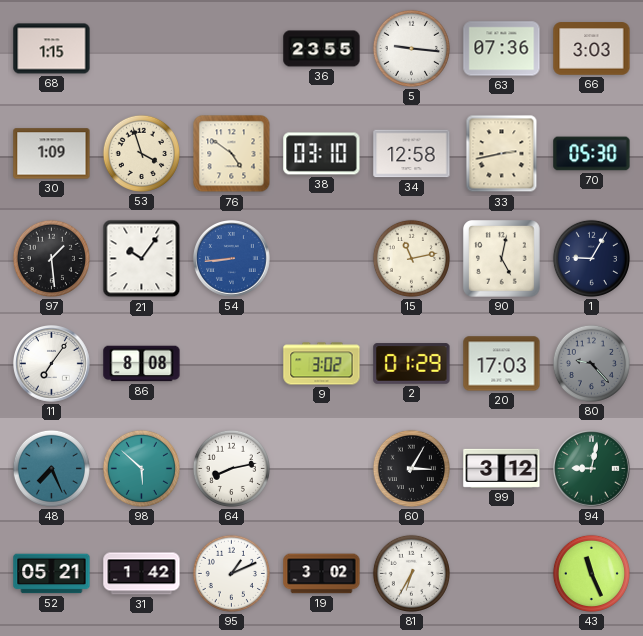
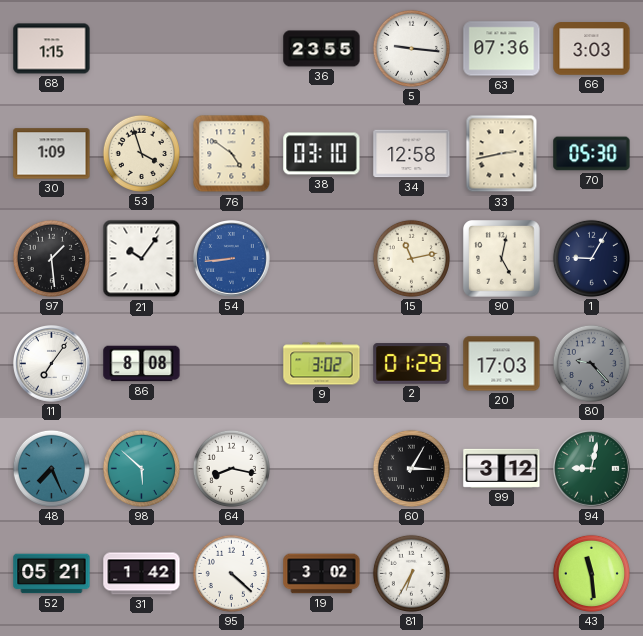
64: 8:13 -> 8:17 (231, 468)
95: 1:11 -> 4:22 (231, 573)
43: 11:26 -> 11:29 (591, 573)
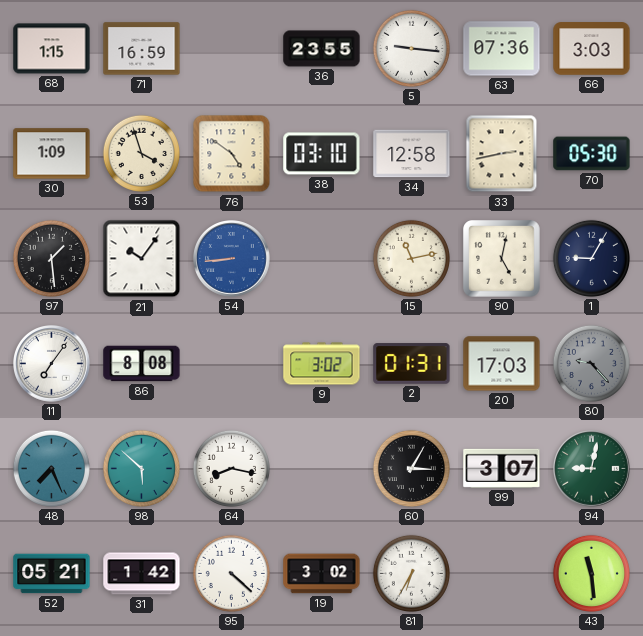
71: none -> 16:59 (142, 49)
2: 01:29 -> 01:31 (412, 364)
99: 3:12 -> 3:07 (502, 468)
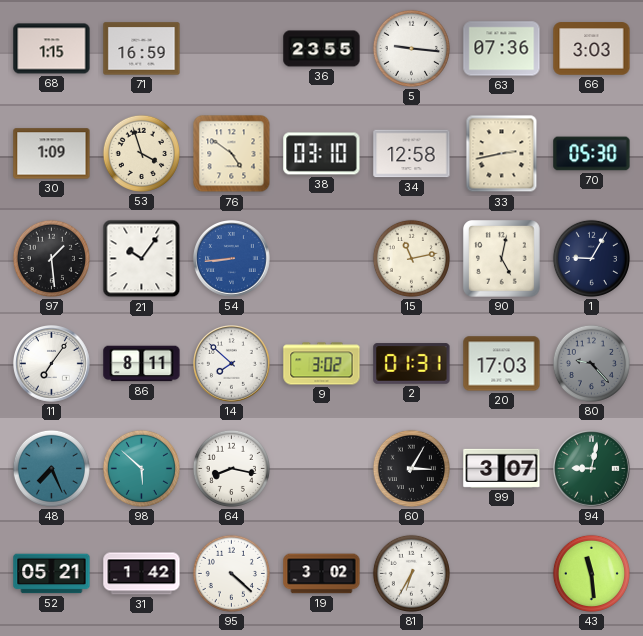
86: 8:08 -> 8:11 (142, 364)
14: none -> 7:52 (232, 364)
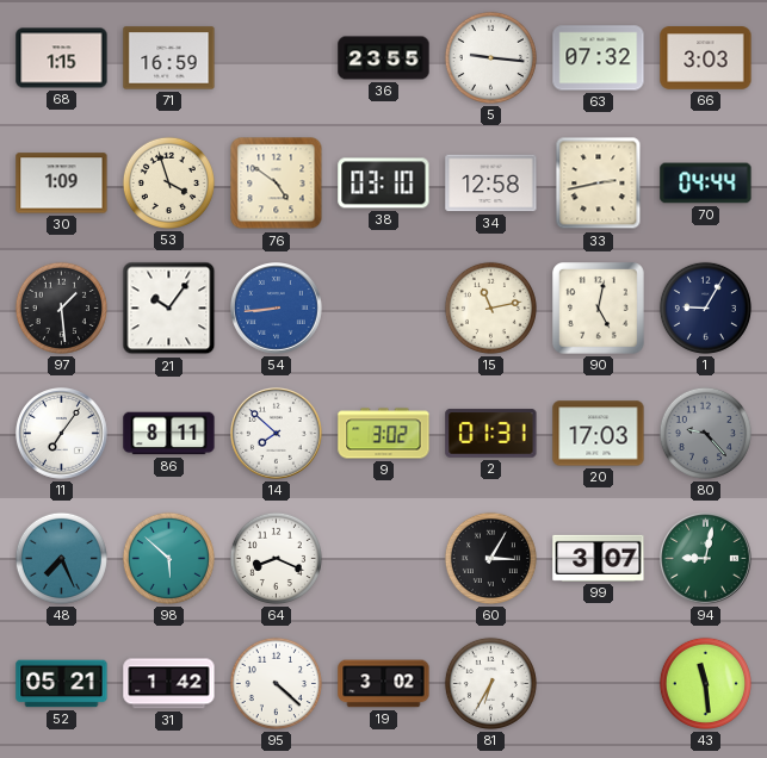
63: 07:36 -> 07:32 (599, 58)
70: 05:30 -> 04:44 (706, 184)
64: 8:17 -> 8:19 (276, 558)
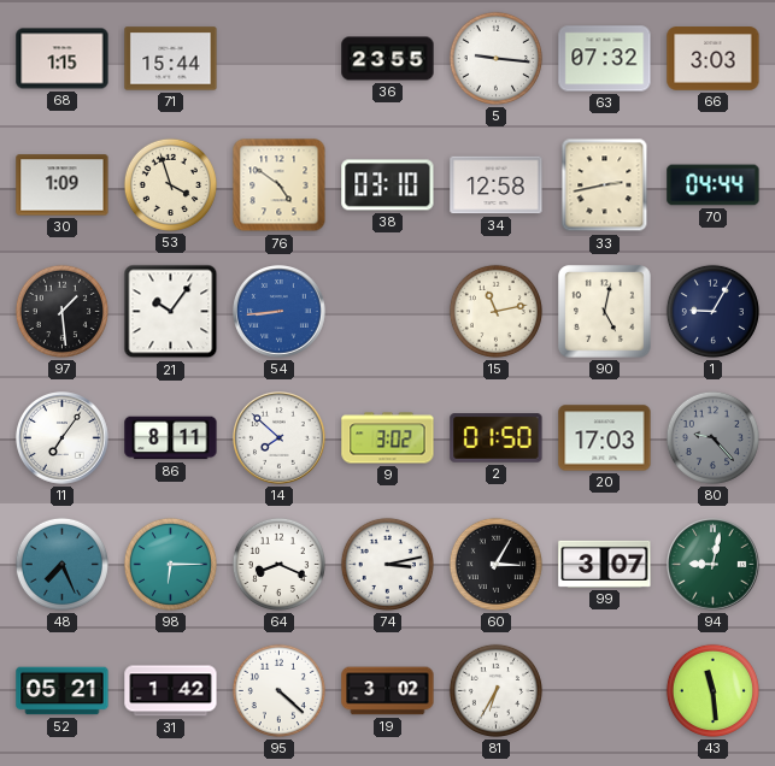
71: 16:59 -> 15:44 (171, 59)
2: 01:31 -> 01:50 (497, 438)
98: 5:52 -> 6:15 (170, 564)
74: none -> 3:13 (387, 564)
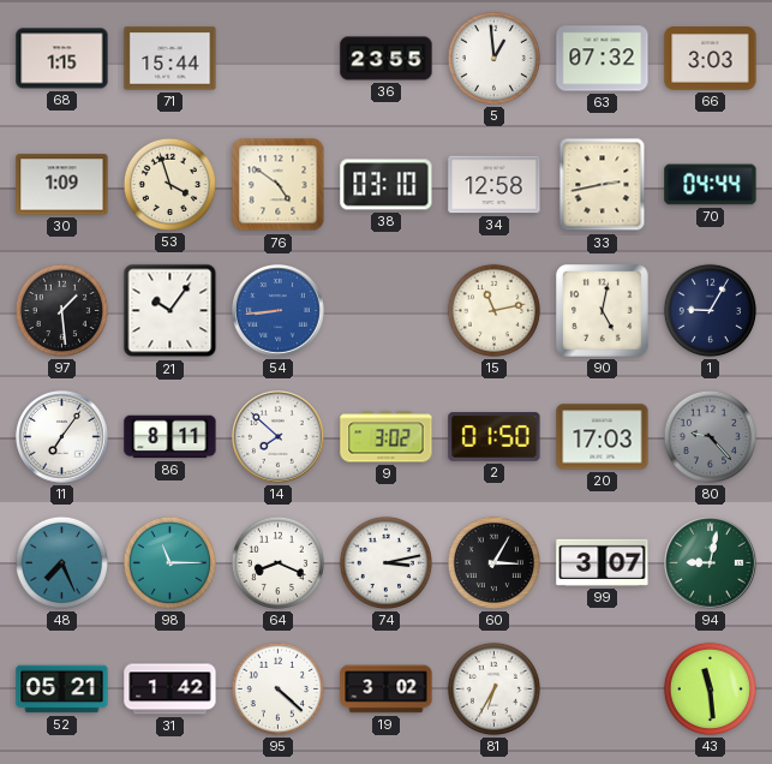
5: 9:16 -> 12:59 (493, 58)
98: 6:15 -> 11:15 (169, 562)
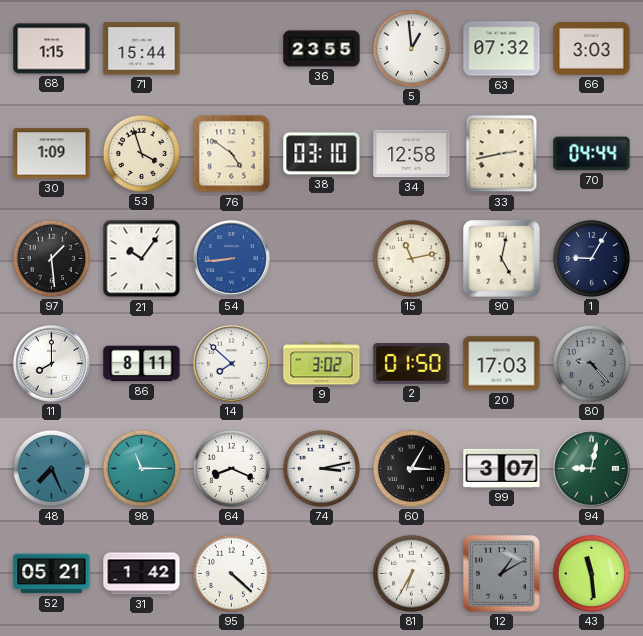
11: 7:06 -> 8:00 (52, 364)
19: 3:02 -> none (387, 690)
12: none -> 1:10 (502, 574)
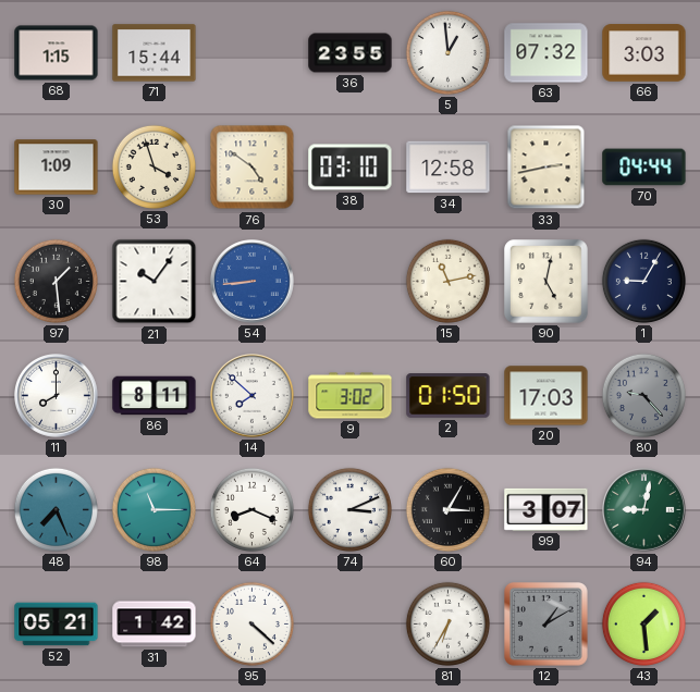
74: 3:13 -> 3:11 (349, 509)
43: 11:29 -> 1:29 (643, 623)
